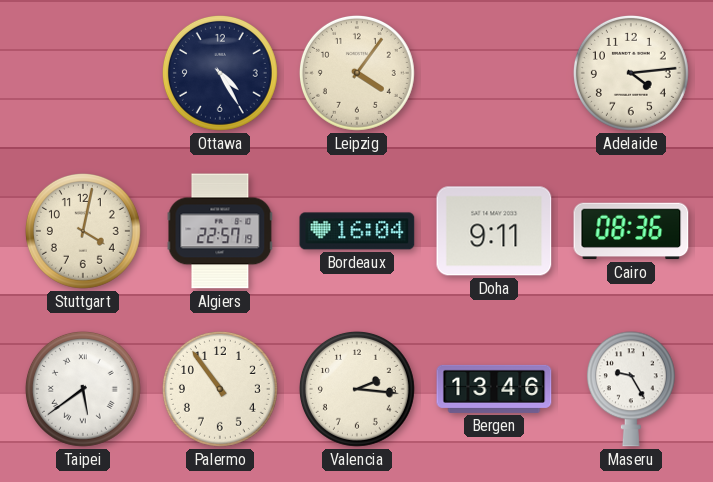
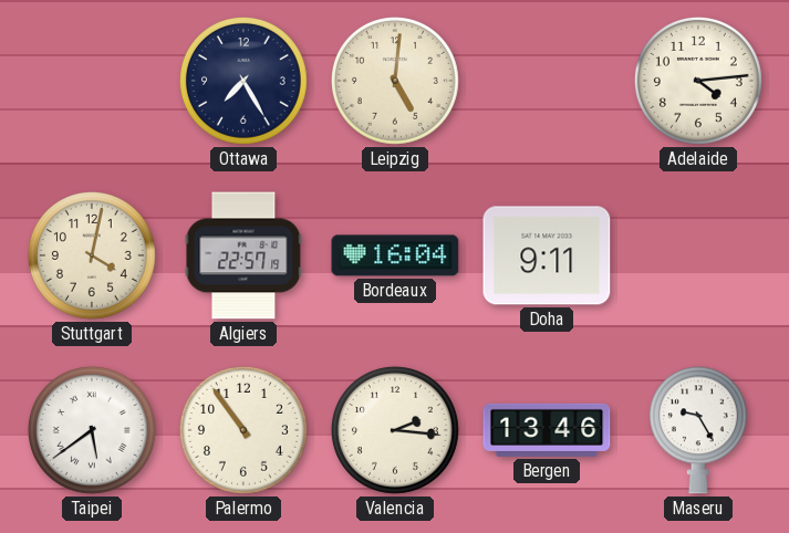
Ottawa: 4:25 -> 7:25 (243, 81)
Leipzig: 4:06 -> 5:01 (395, 81)
Cairo: 08:36 -> none (631, 231)
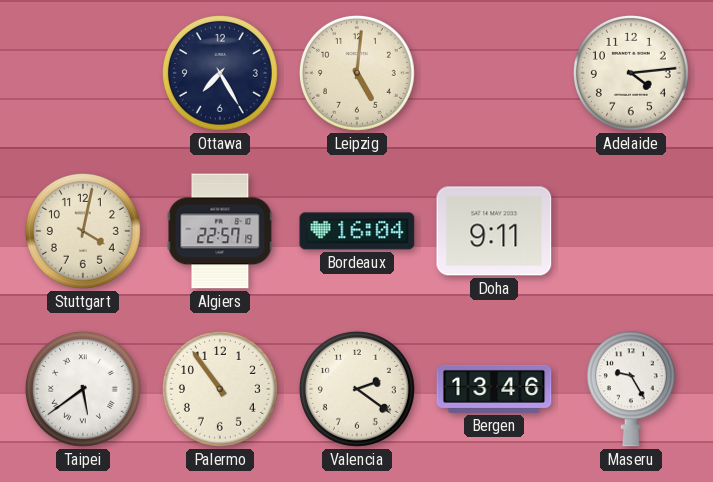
Valencia: 2:16 -> 2:21 (357, 389)
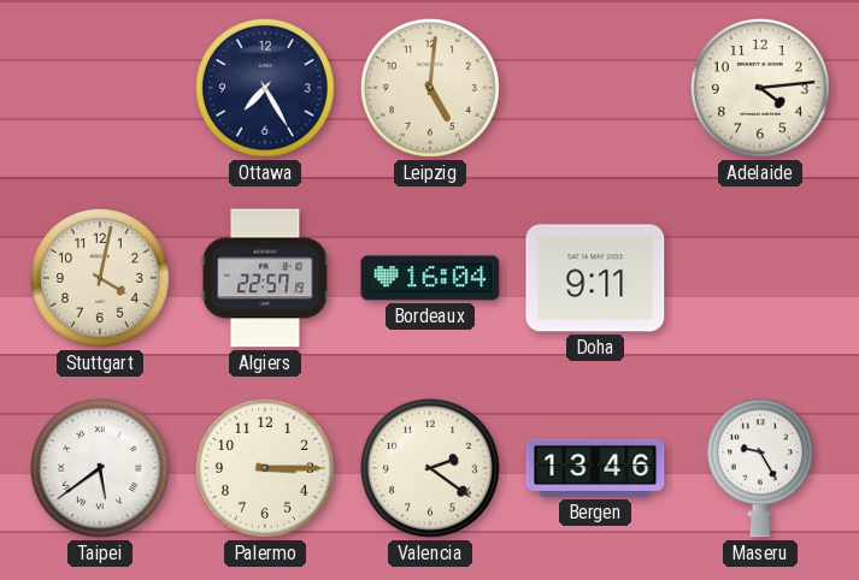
Palermo: 10:54 -> 3:15 (265, 468)
